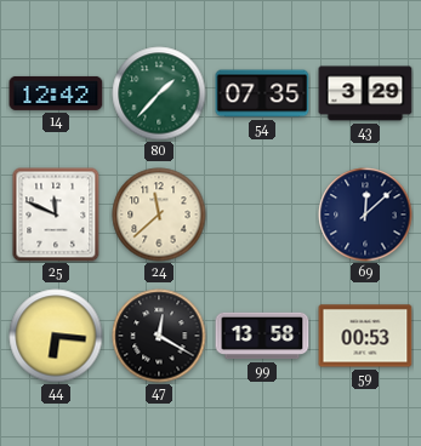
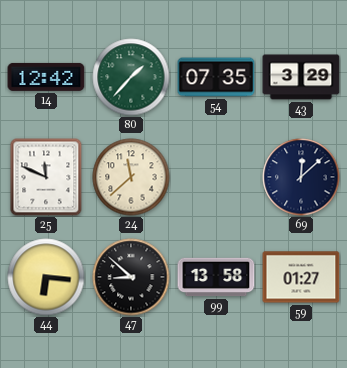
47: 12:20 -> 8:52 (131, 277)
59: 00:53 -> 01:27 (301, 277)
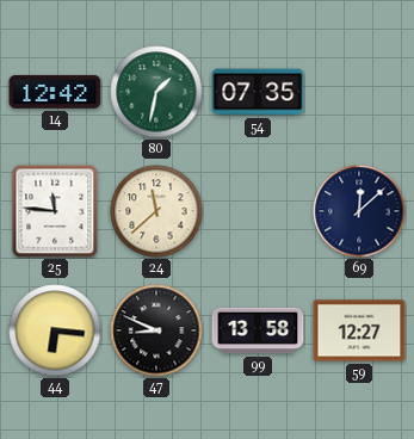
80: 1:37 -> 1:32 (156, 92)
43: 3:29 -> none (301, 77)
25: 11:49 -> 11:46 (55, 211)
47: 8:52 -> 8:49 (156, 330)
59: 01:27 -> 12:27 (359, 330)
